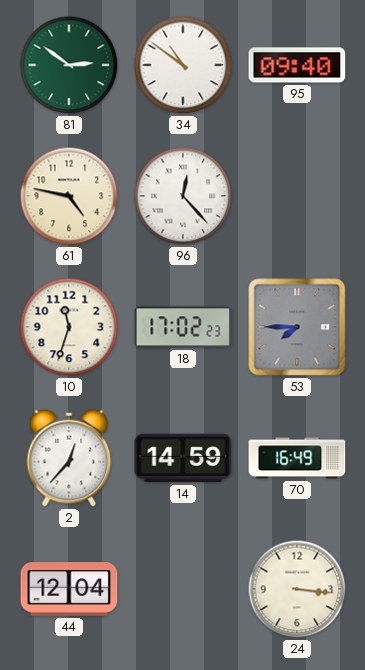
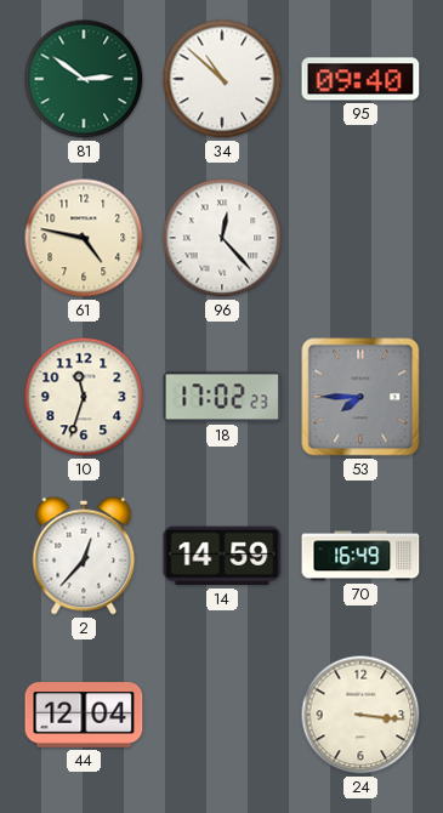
34: 10:51 -> 10:52 (222, 79)
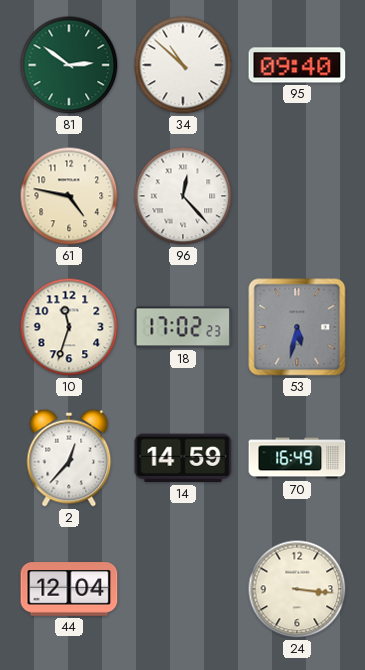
53: 7:45 -> 5:32 (297, 327)
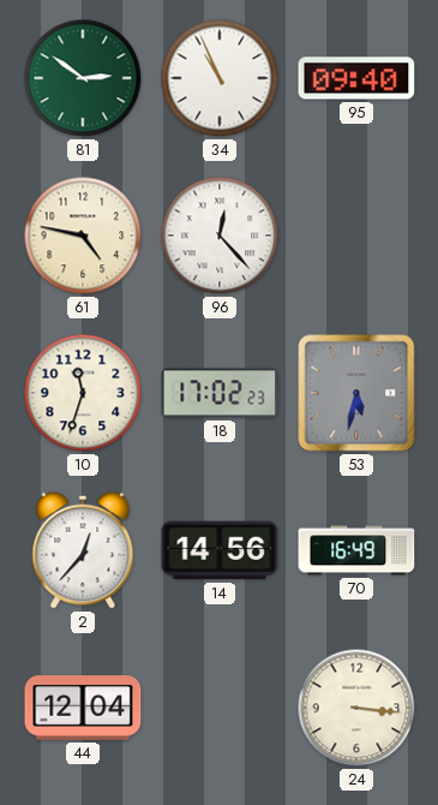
34: 10:52 -> 10:56 (220, 78)
14: 14:59 -> 14:56 (220, 550)
